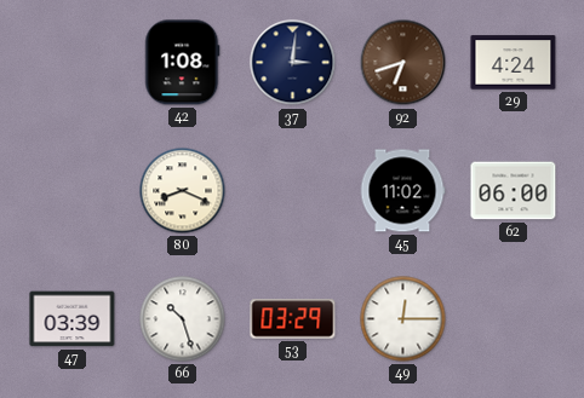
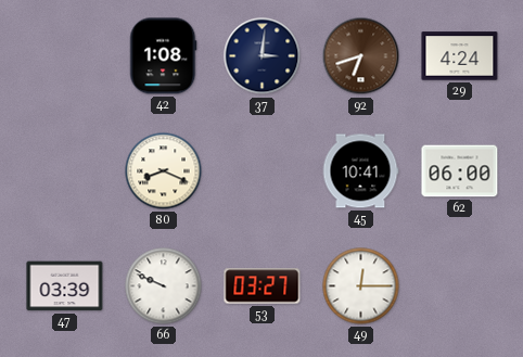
45: 11:02 -> 10:41 (360, 171)
66: 10:27 -> 9:49 (164, 286)
53: 03:29 -> 03:27 (263, 286)
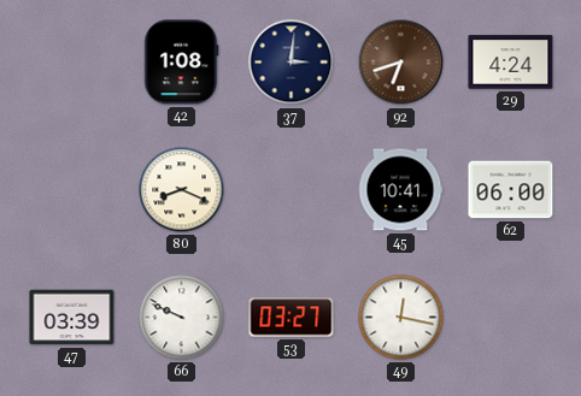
49: 12:15 -> 12:17 (401, 318)
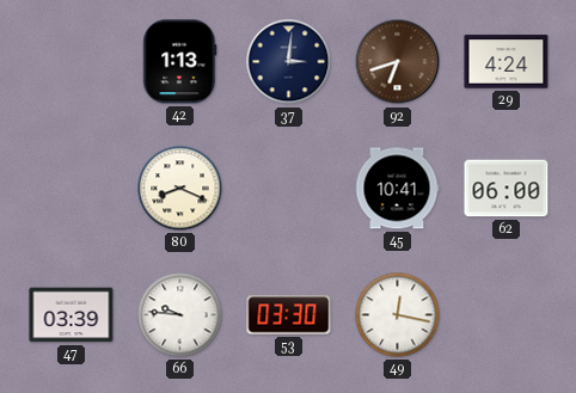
42: 1:08 -> 1:13 (179, 62)
66: 9:49 -> 9:46 (180, 315)
53: 03:27 -> 03:30 (289, 315)
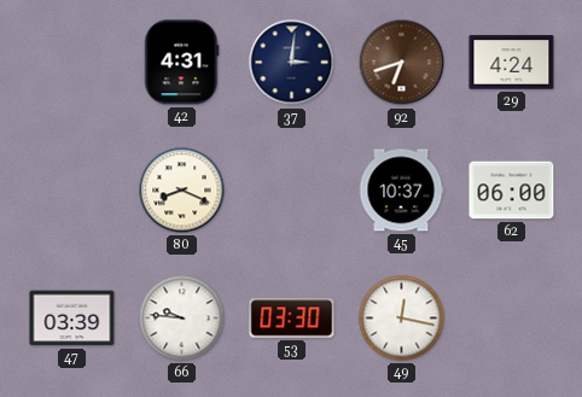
42: 1:13 -> 4:31 (181, 63)
45: 10:41 -> 10:37 (401, 191)
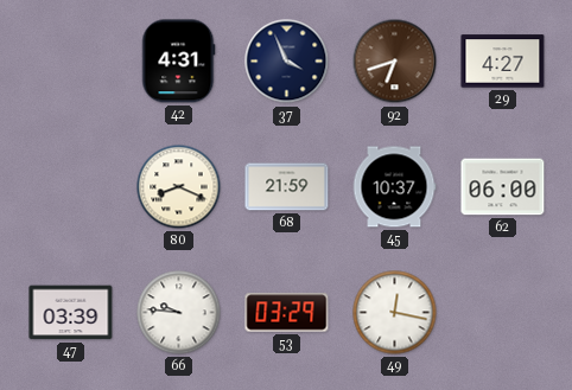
37: 3:01 -> 3:56 (287, 62)
29: 4:24 -> 4:27 (503, 62)
68: none -> 21:59 (287, 187)
53: 03:30 -> 03:29 (287, 313)
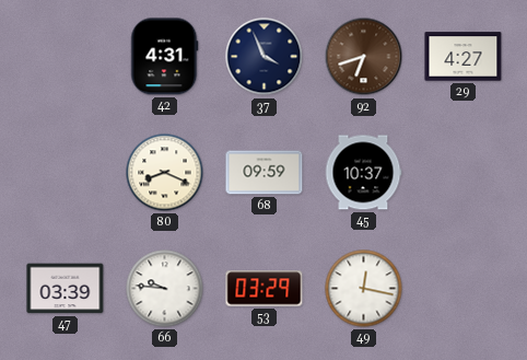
68: 21:59 -> 09:59 (265, 173)
62: 06:00 -> none (503, 187)
